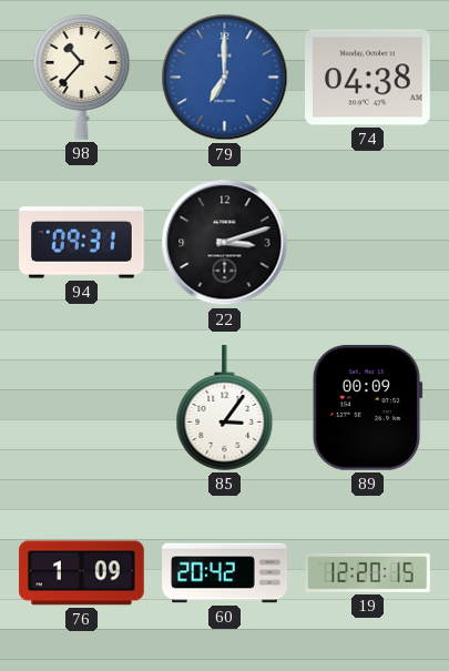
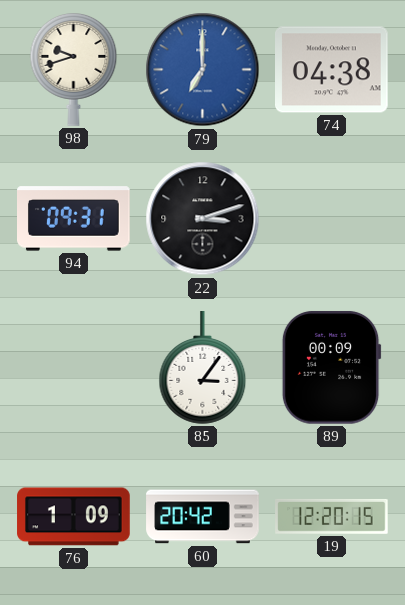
98: 10:37 -> 9:42 (74, 70)
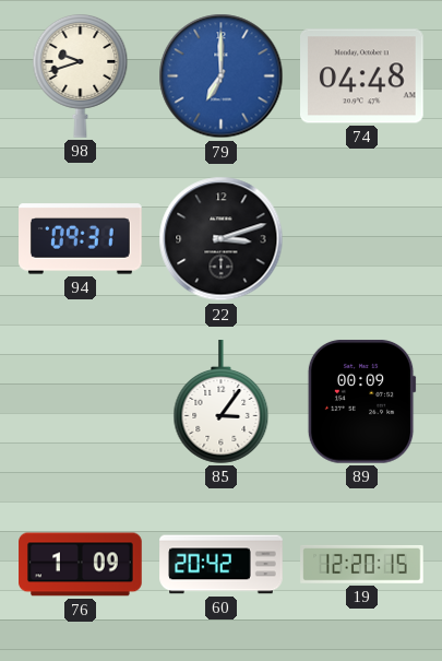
74: 04:38 -> 04:48 (362, 76)
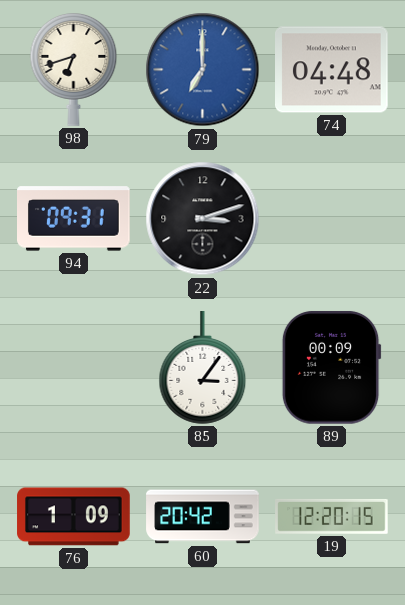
98: 9:42 -> 6:42 (74, 70)
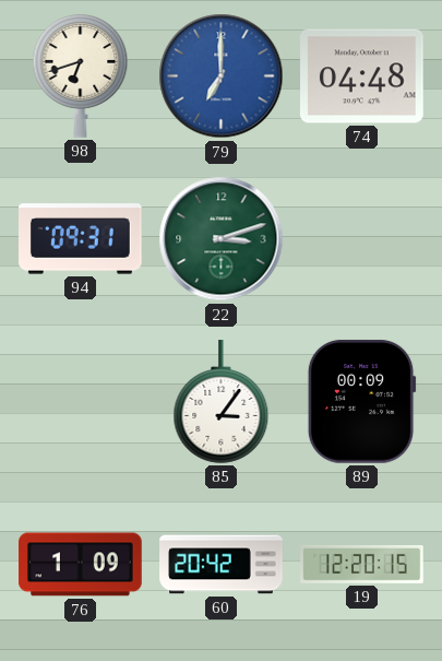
22 dial: black -> green (222, 239)
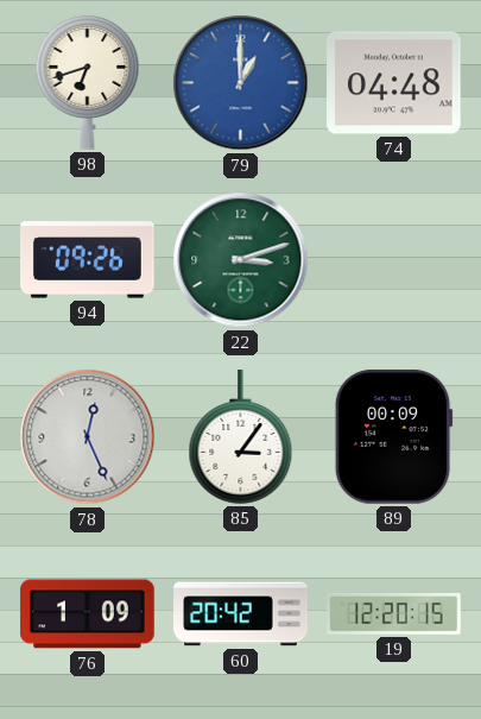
79: 7:00 -> 1:00 (241, 83)
94: 09:31 -> 09:26 (88, 260)
78: none -> 12:26 (88, 437)
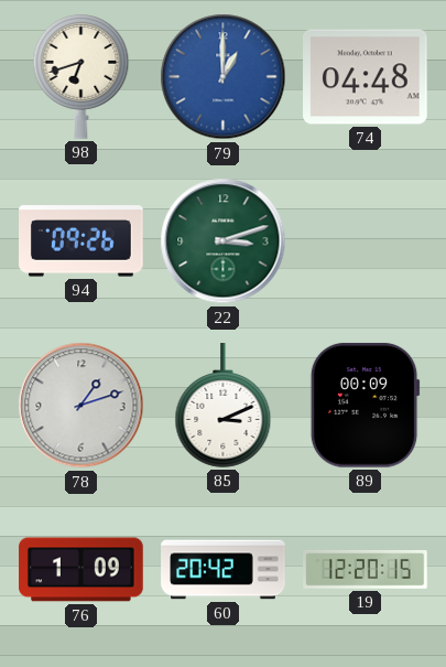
78: 12:26 -> 1:12 (81, 406)
85: 3:06 -> 3:11 (224, 406)
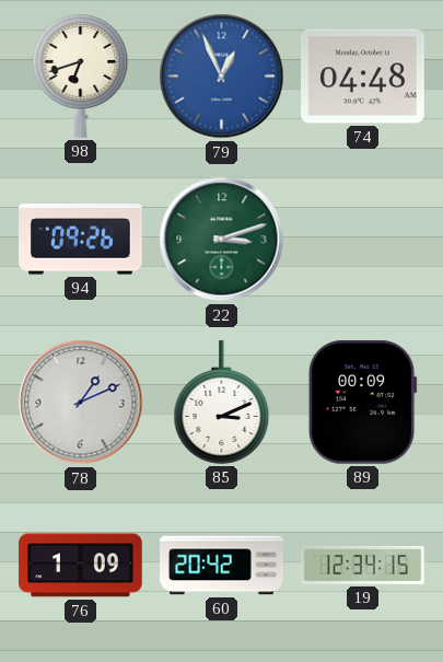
79: 1:00 -> 12:56 (222, 77)
78: 1:12 -> 1:11 (81, 403)
19: 12:20 -> 12:34 (363, 565)
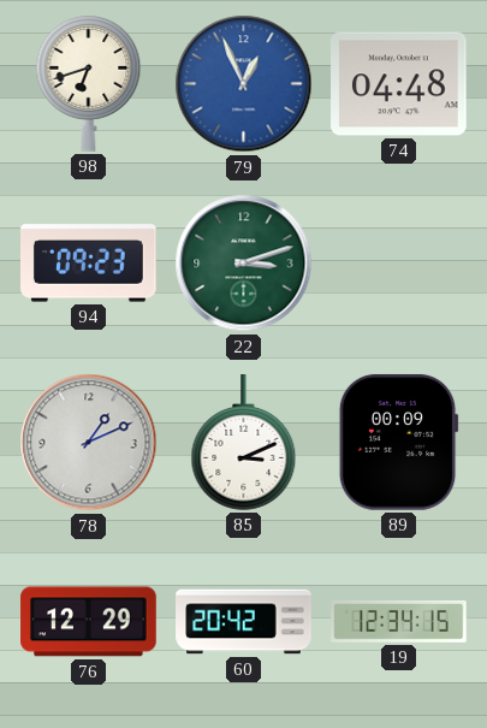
94: 09:26 -> 09:23 (89, 264)
76: 1:09 -> 12:29 (89, 622)
